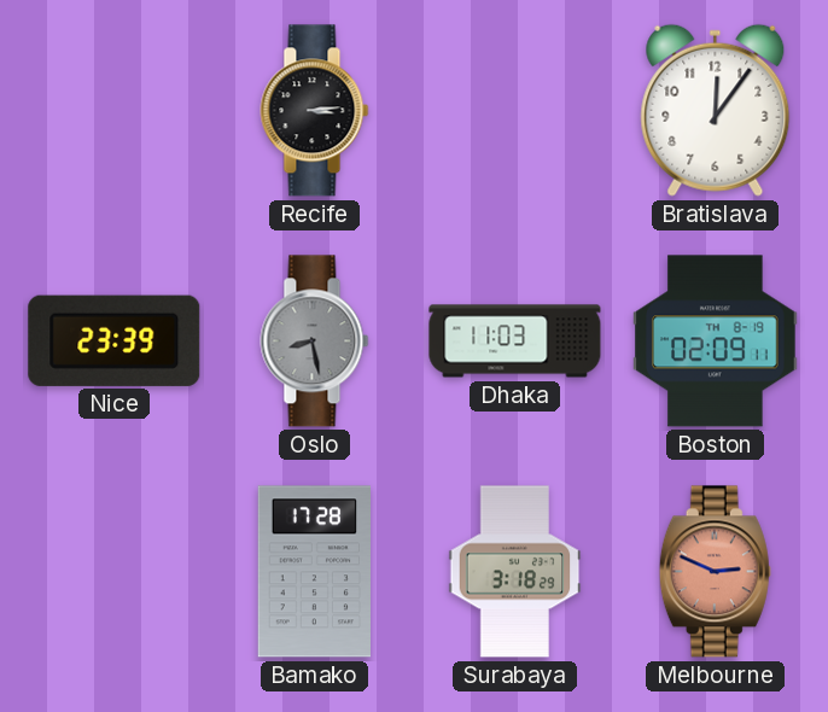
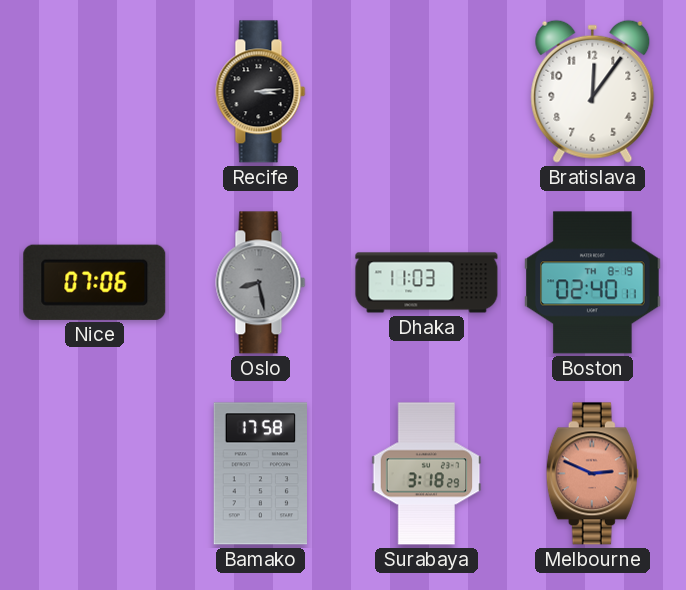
Nice: 23:39 -> 07:06 (95, 282)
Boston: 02:09 -> 02:40 (593, 283)
Bamako: 17:28 -> 17:58 (260, 474)
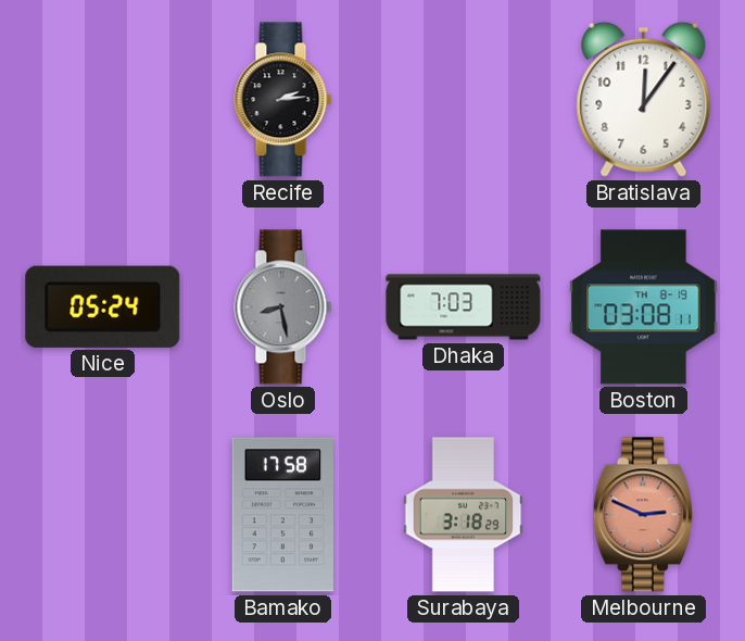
Recife: 3:14 -> 2:14 (283, 100)
Nice: 07:06 -> 05:24 (103, 306)
Dhaka: 11:03 -> 7:03 (464, 307)
Boston: 02:40 -> 03:08 (644, 307)
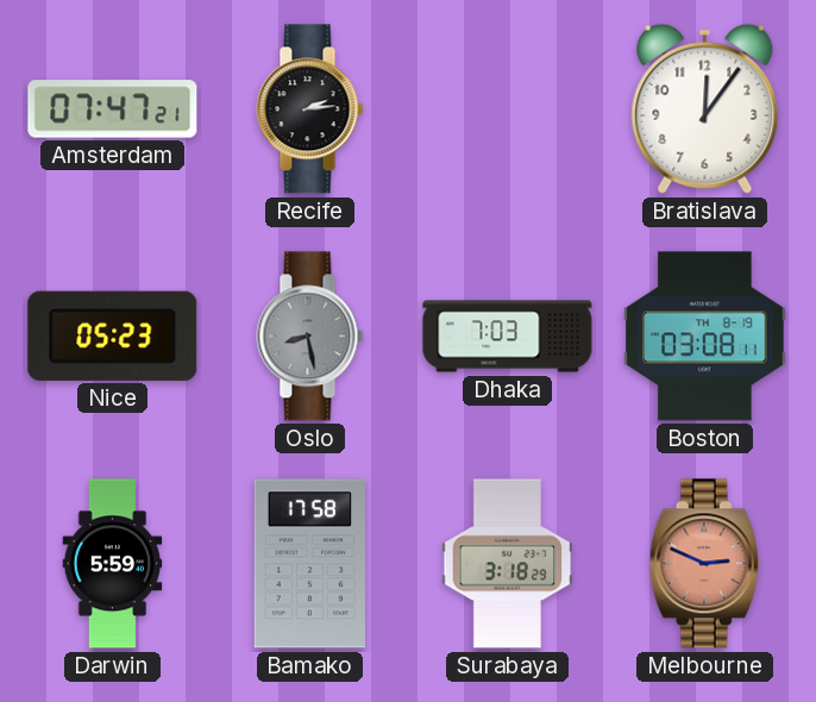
Amsterdam: none -> 07:47 (113, 109)
Nice: 05:24 -> 05:23 (113, 336)
Darwin: none -> 5:59 (113, 564)
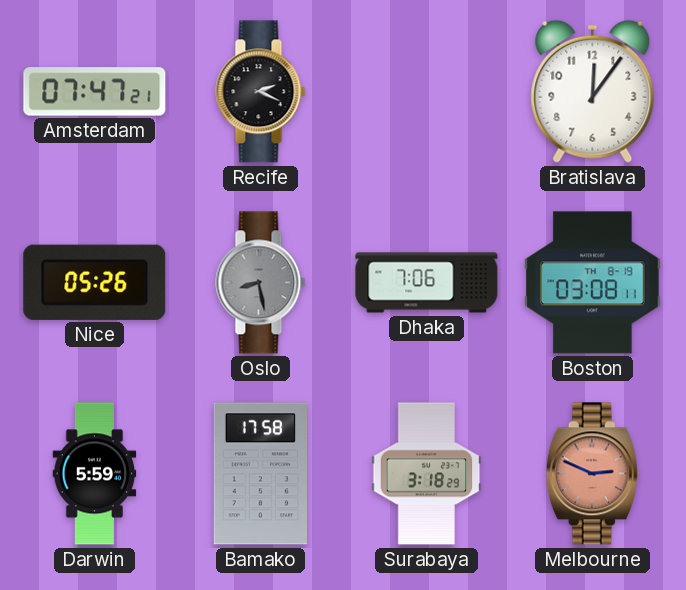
Recife: 2:14 -> 2:19 (261, 92)
Nice: 05:23 -> 05:26 (95, 282)
Dhaka: 7:03 -> 7:06 (427, 283)
